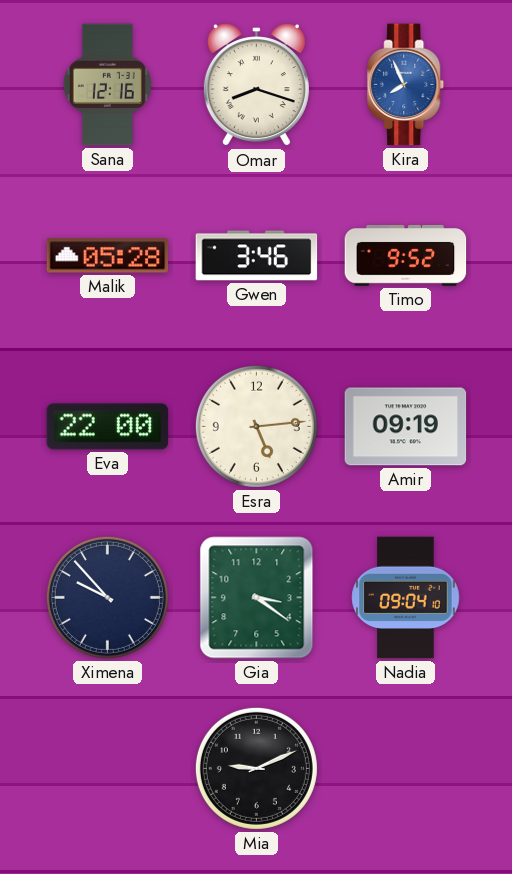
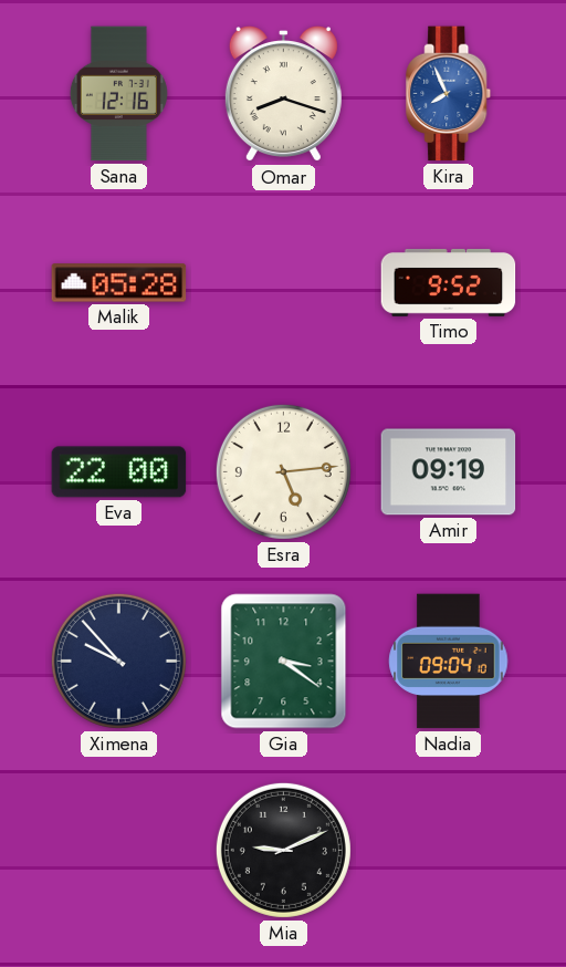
Gwen: 3:46 -> none (257, 256)
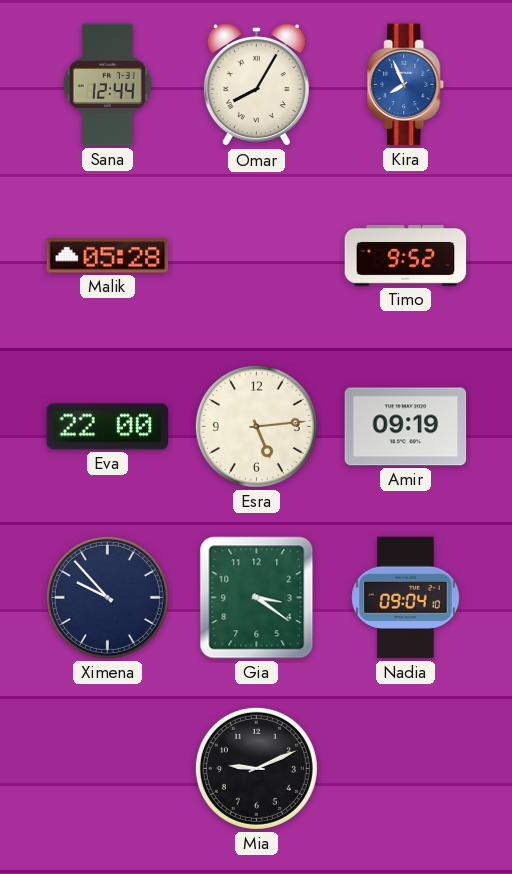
Sana: 12:16 -> 12:44 (107, 85)
Omar: 8:18 -> 8:05 (256, 85)
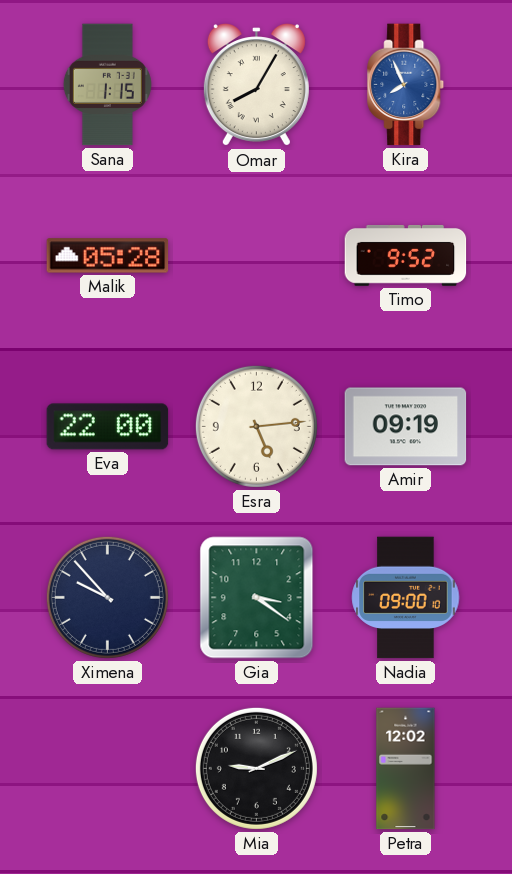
Sana: 12:44 -> 1:15 (107, 85)
Nadia: 09:04 -> 09:00 (406, 598)
Petra: none -> 12:02 (406, 769)
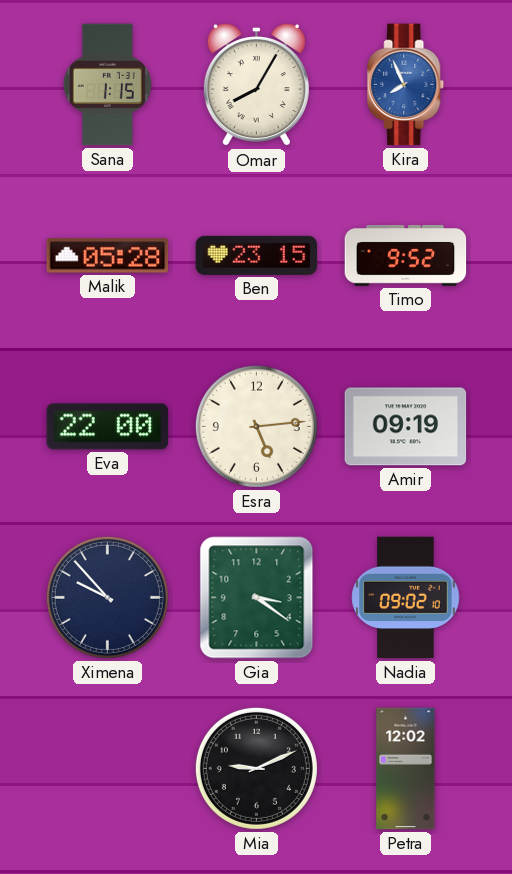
Ben: none -> 23:15 (257, 255)
Nadia: 09:00 -> 09:02 (406, 598)
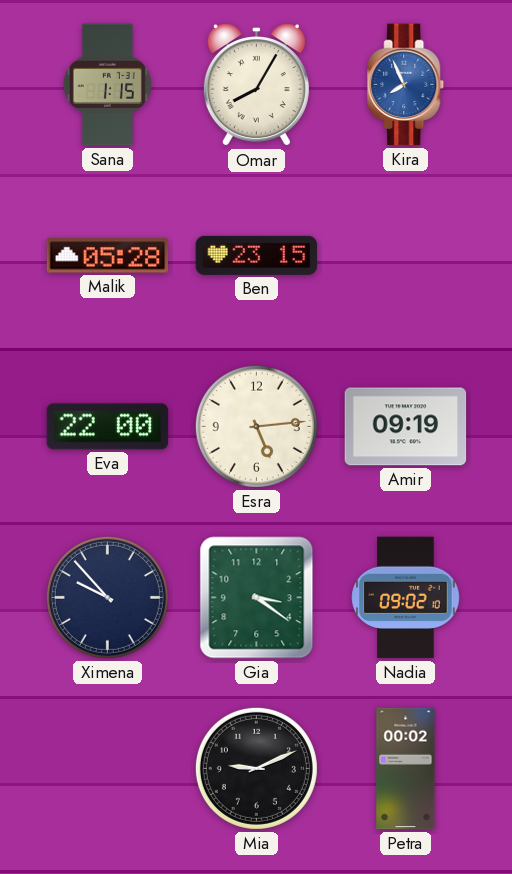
Timo: 9:52 -> none (406, 256)
Petra: 12:02 -> 00:02 (406, 769)
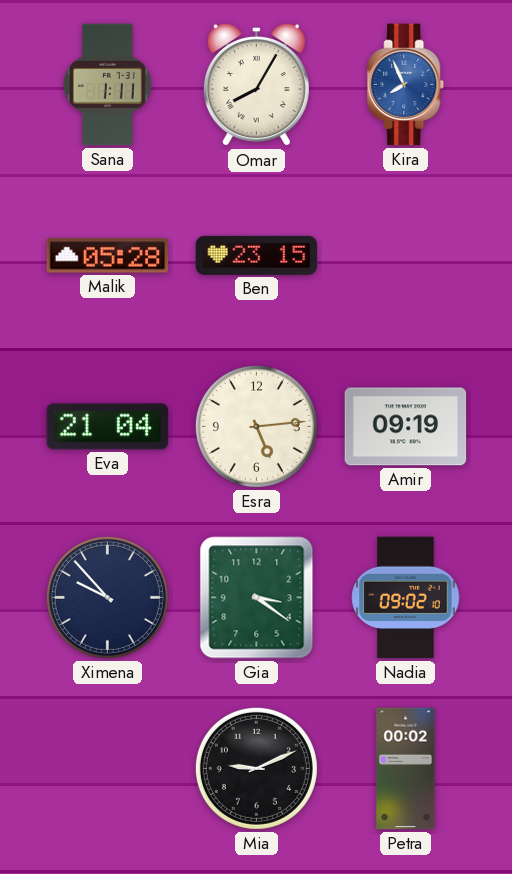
Sana: 1:15 -> 1:11 (107, 85)
Eva: 22:00 -> 21:04 (108, 427)
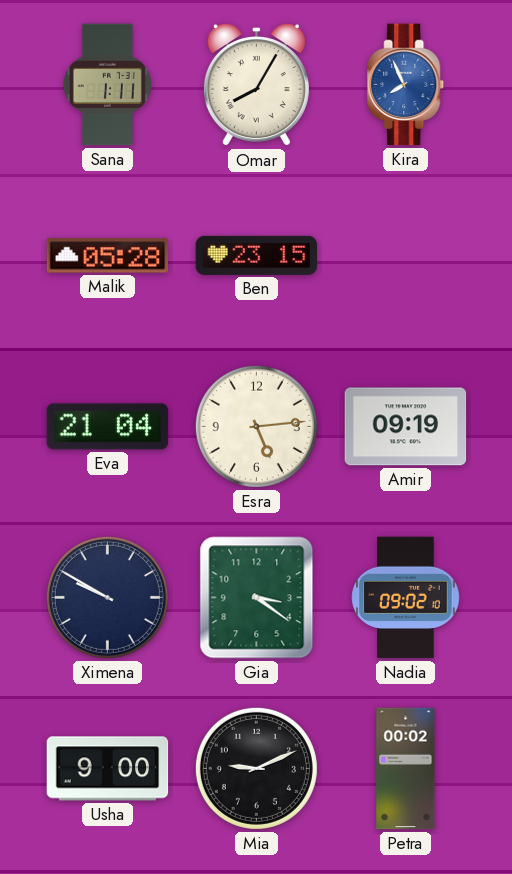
Ximena: 9:53 -> 9:50 (107, 597)
Usha: none -> 9:00 (108, 769)
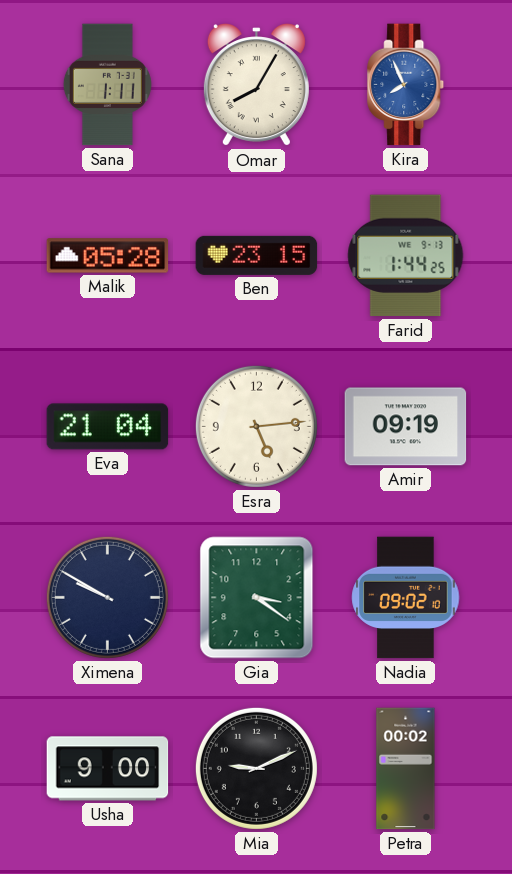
Farid: none -> 1:44 (406, 256)
